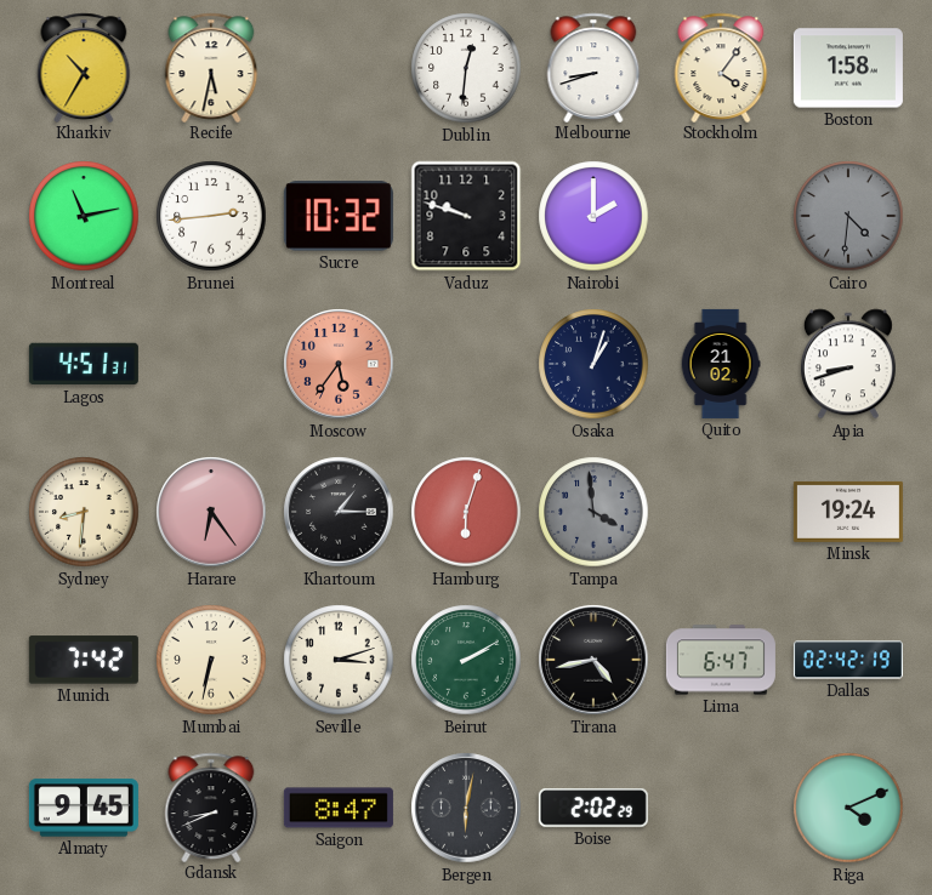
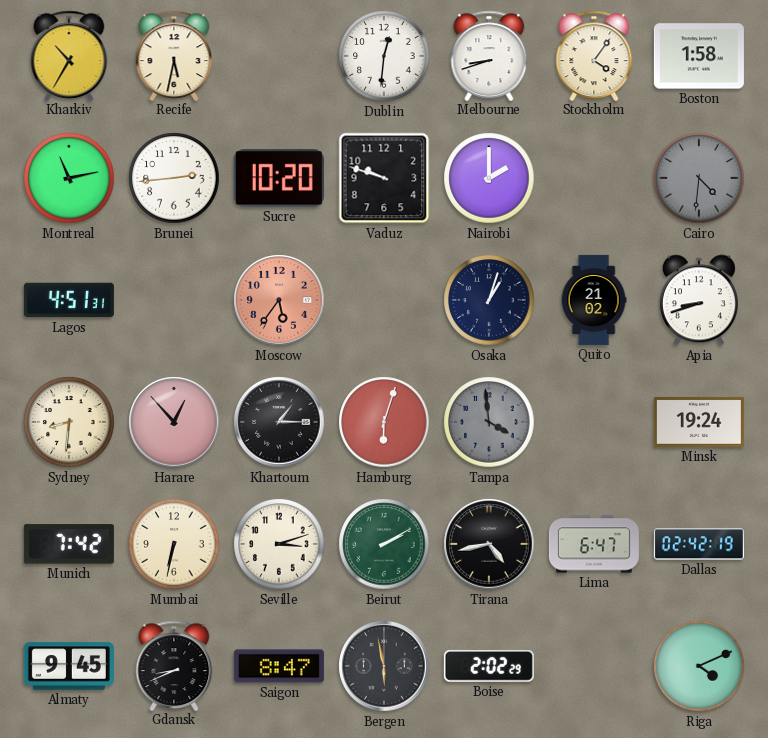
Sucre: 10:32 -> 10:20 (279, 178)
Harare: 6:24 -> 12:53 (174, 422)
Bergen: 6:02 -> 5:58 (384, 666)
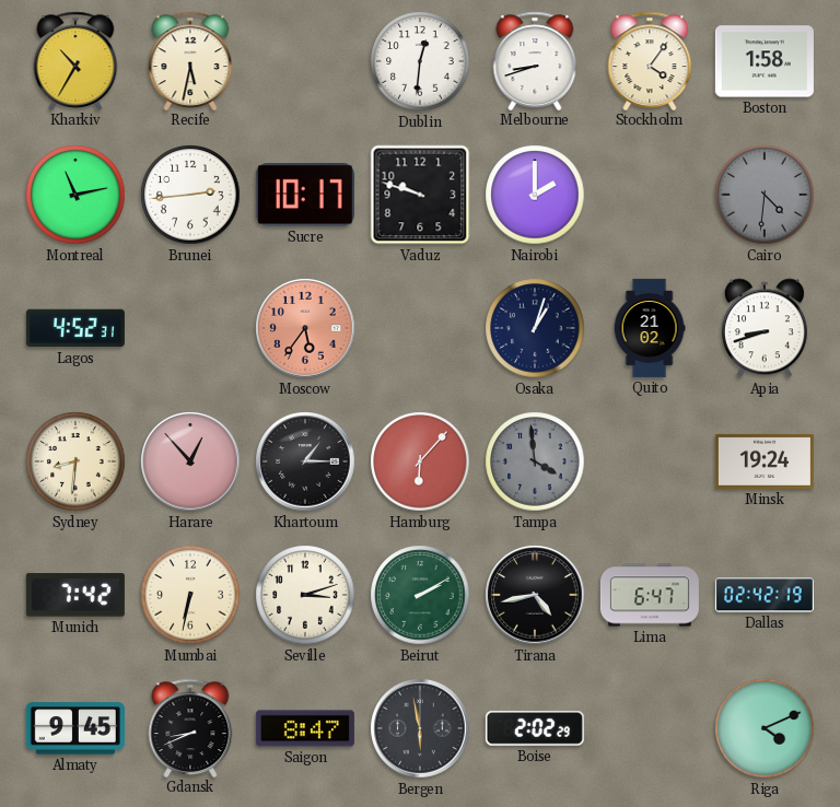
Sucre: 10:20 -> 10:17 (305, 195)
Lagos: 4:51 -> 4:52 (75, 328)
Hamburg: 6:03 -> 6:07 (420, 461)
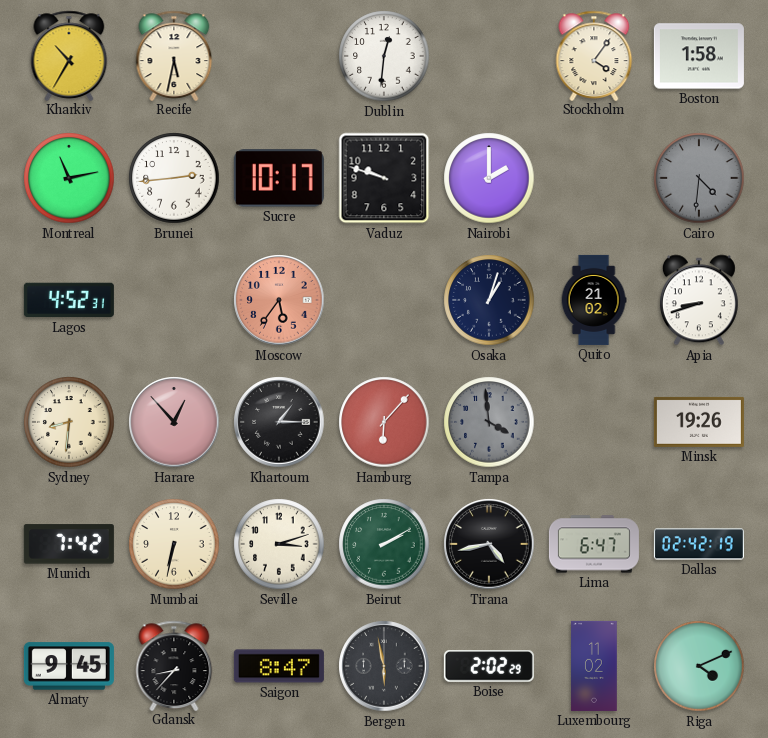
Melbourne: 8:42 -> none (535, 60)
Minsk: 19:24 -> 19:26 (699, 422)
Gdansk: 8:41 -> 8:37 (174, 665)
Luxembourg: none -> 11:02 (594, 666)
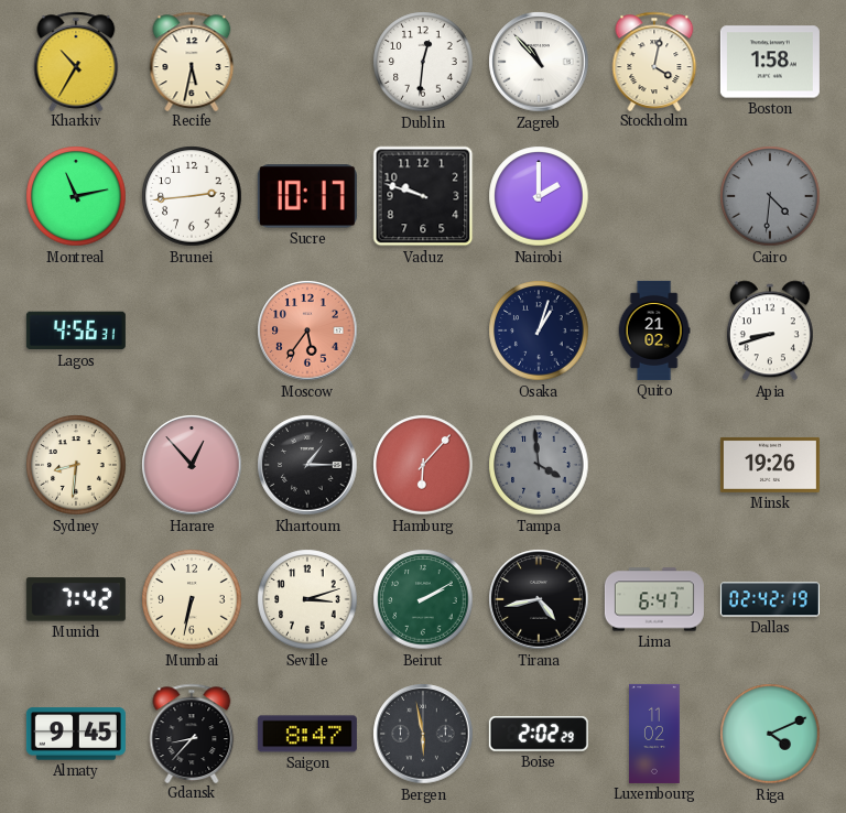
Zagreb: none -> 10:53 (539, 62)
Stockholm: 4:06 -> 4:02 (654, 61)
Lagos: 4:52 -> 4:56 (76, 330)
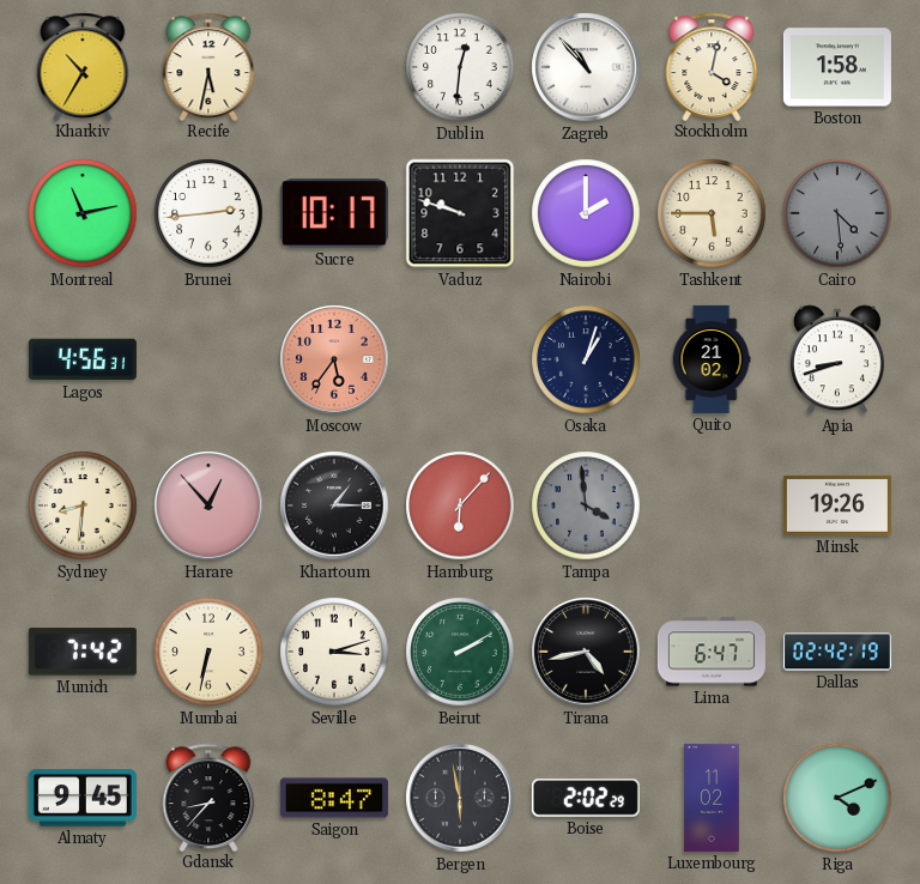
Tashkent: none -> 5:45 (712, 213)
Cairo: 4:31 -> 4:29 (837, 213)
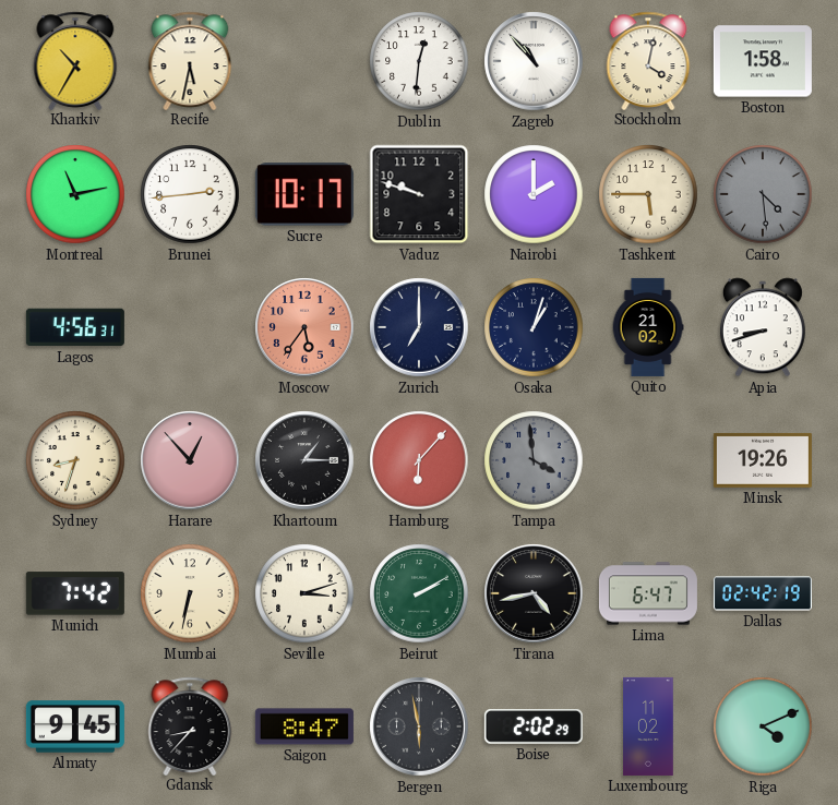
Zurich: none -> 7:00 (419, 327)
Sydney: 8:31 -> 8:33 (75, 460)
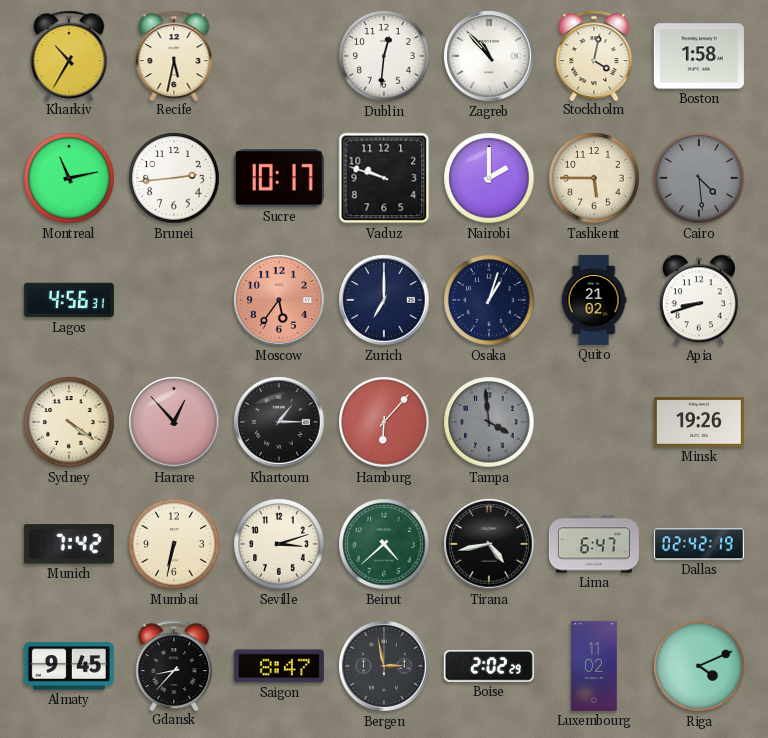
Sydney: 8:33 -> 4:21 (69, 422)
Beirut: 2:10 -> 4:38 (384, 544)
Bergen: 5:58 -> 2:58 (384, 666)
